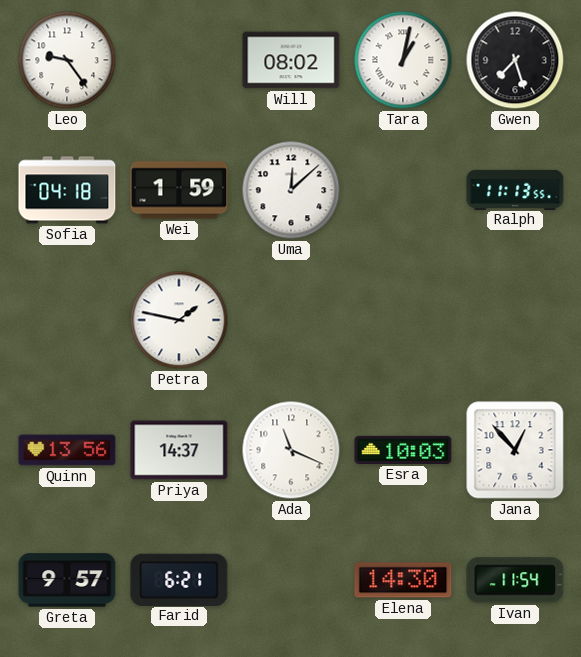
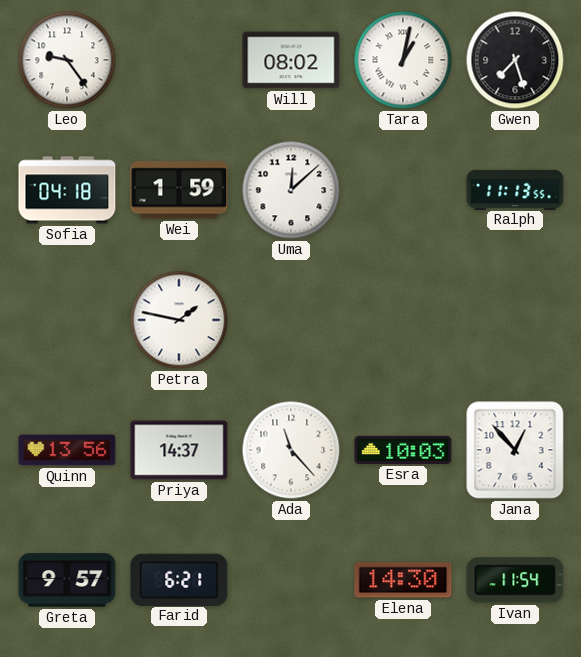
Ada: 11:19 -> 11:23 (291, 450)
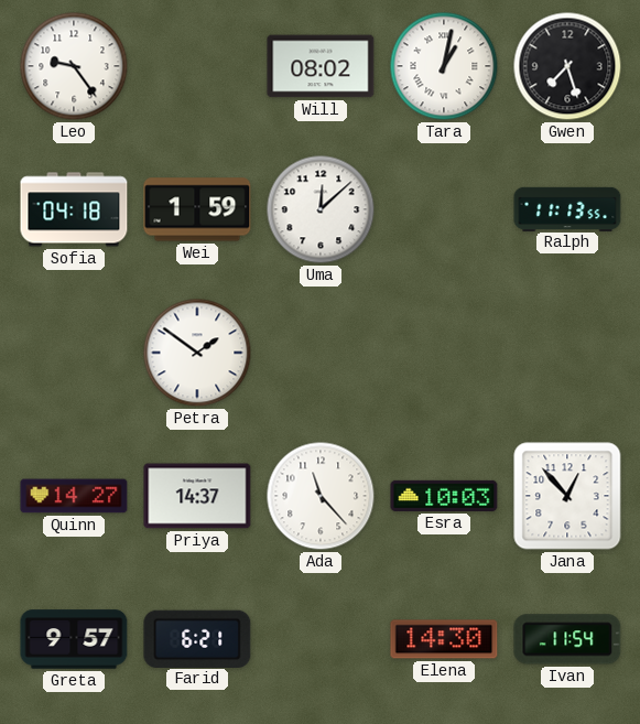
Petra: 1:47 -> 1:51 (197, 353)
Quinn: 13:56 -> 14:27 (74, 496)
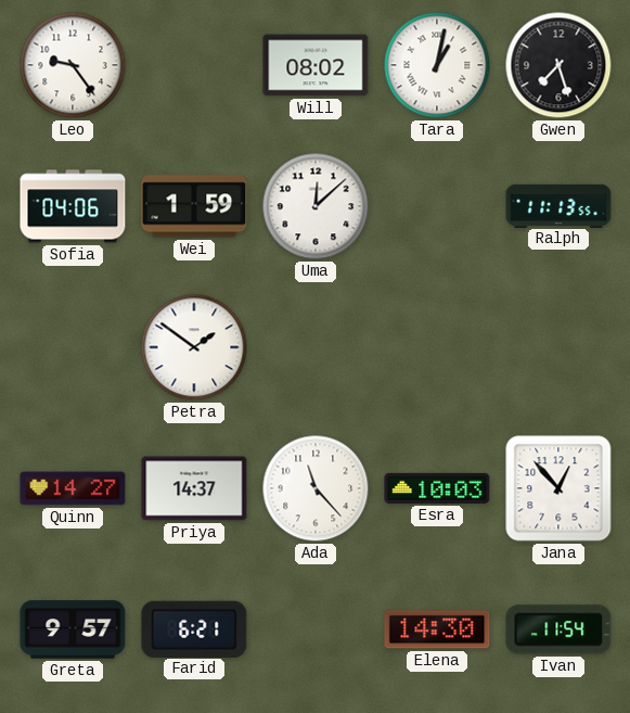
Sofia: 04:18 -> 04:06 (73, 206)
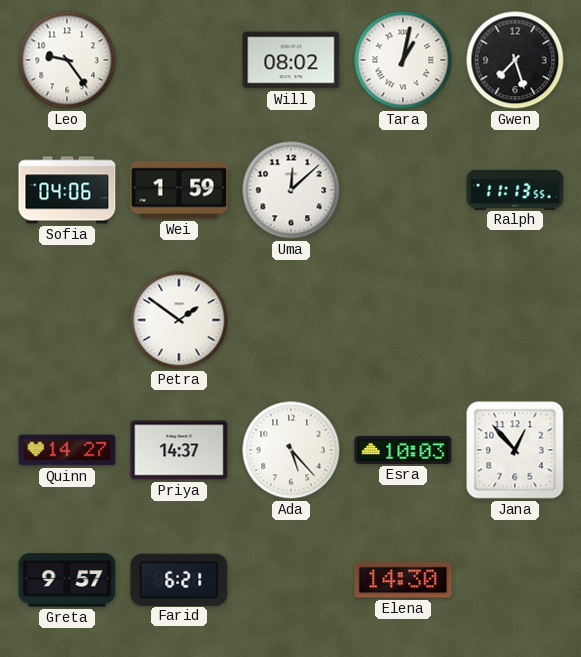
Ada: 11:23 -> 5:23 (291, 450)
Ivan: 11:54 -> none (558, 629)
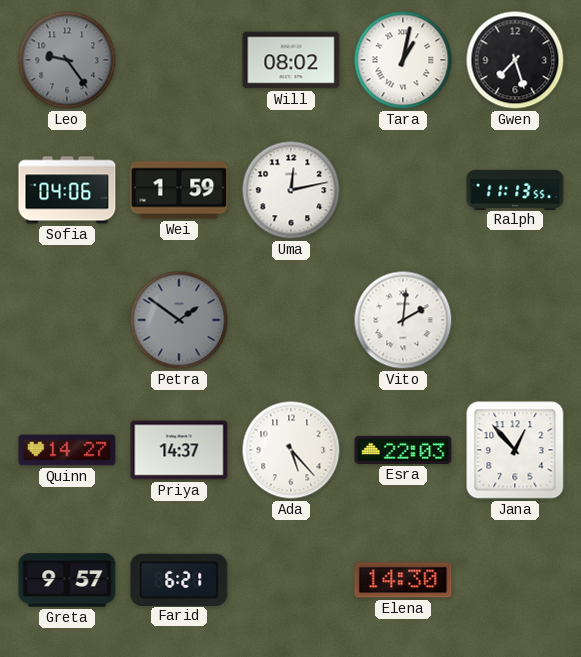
Leo dial: white -> grey (67, 60)
Uma: 12:08 -> 12:13 (291, 190)
Petra dial: white -> grey (179, 320)
Vito: none -> 2:01 (403, 320)
Esra: 10:03 -> 22:03 (403, 450)
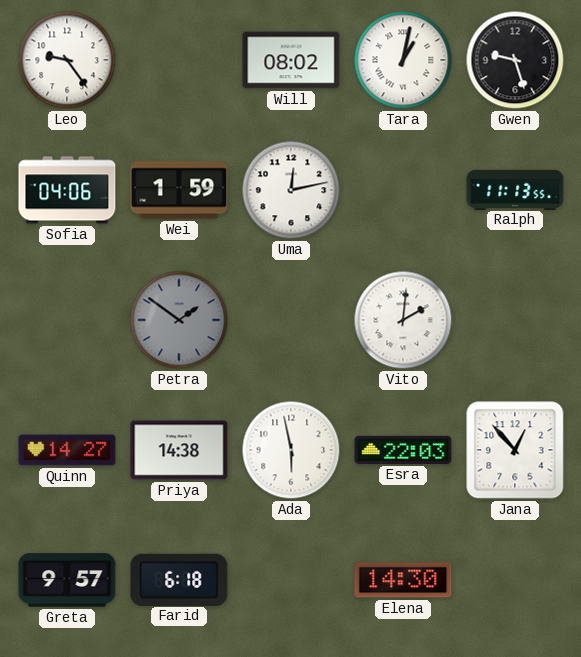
Leo dial: grey -> white (67, 60)
Gwen: 7:27 -> 9:27 (515, 60)
Priya: 14:37 -> 14:38 (179, 450)
Ada: 5:23 -> 5:58 (291, 450)
Farid: 6:21 -> 6:18 (179, 579)
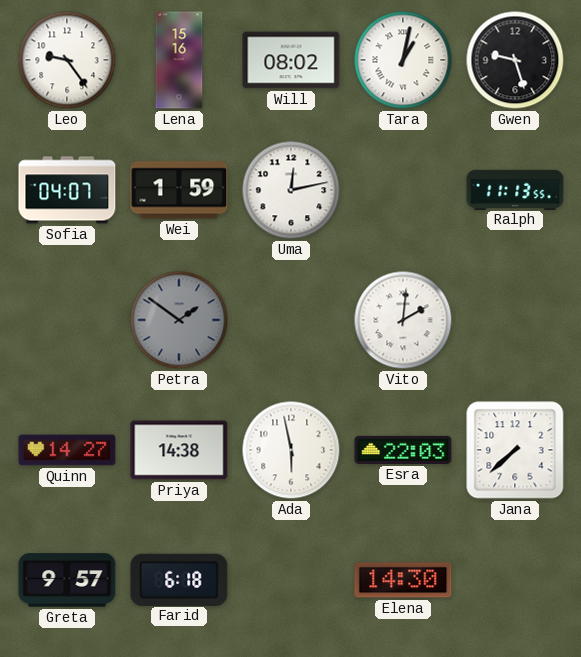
Lena: none -> 15:16 (179, 60)
Sofia: 04:06 -> 04:07 (67, 190)
Jana: 12:53 -> 7:38 (515, 450)
